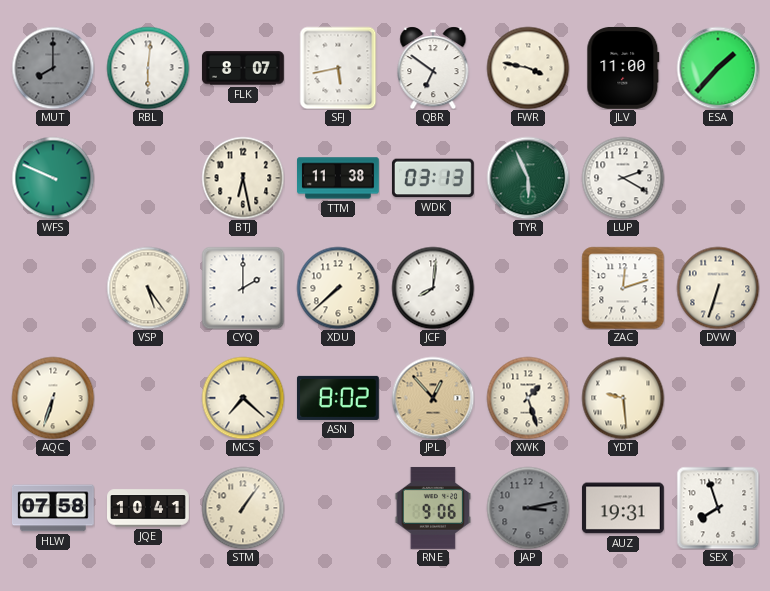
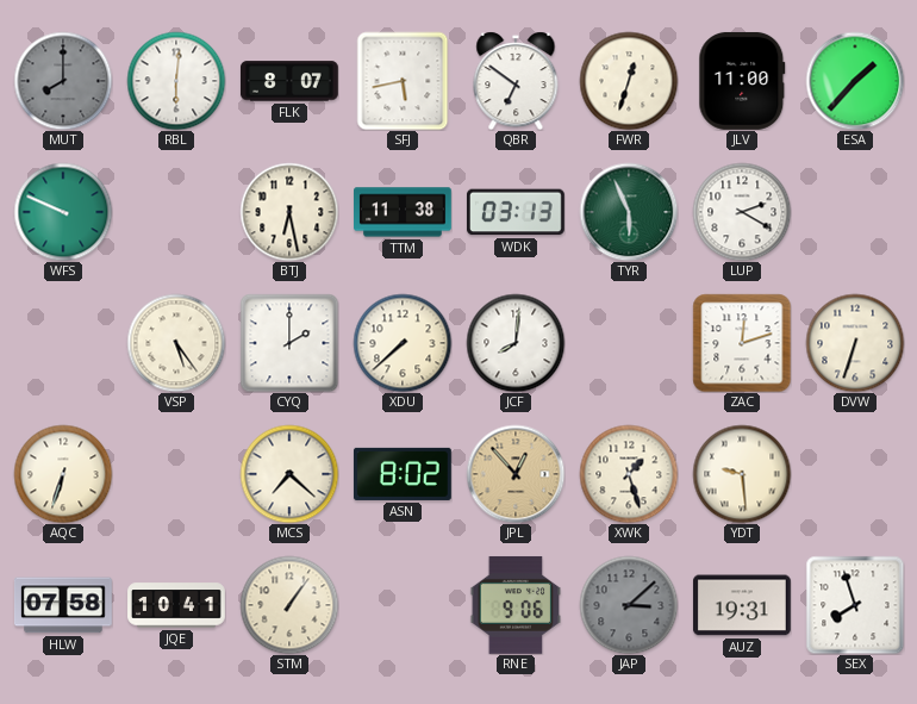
FWR: 3:47 -> 12:33 (629, 81)
JAP: 3:13 -> 3:08 (629, 605)
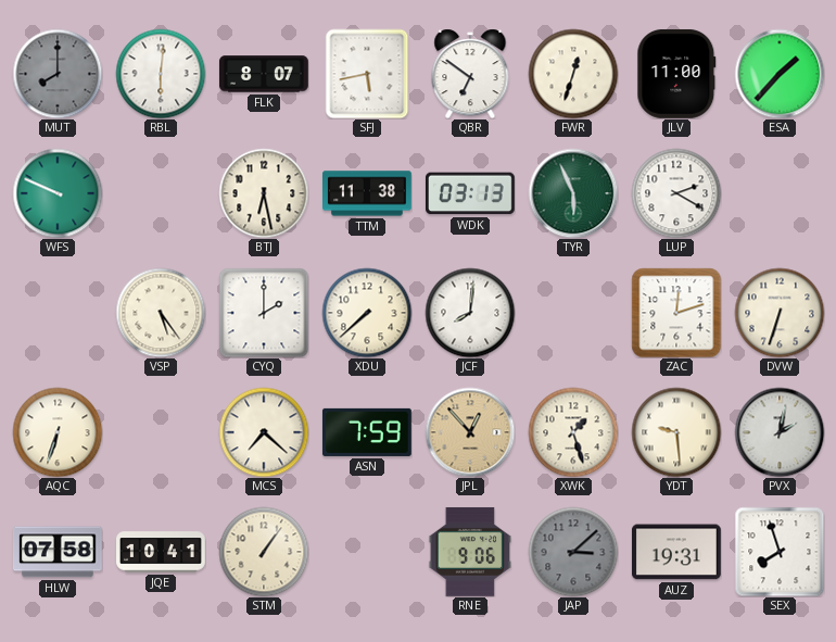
ASN: 8:02 -> 7:59 (367, 432)
PVX: none -> 2:02 (780, 432)
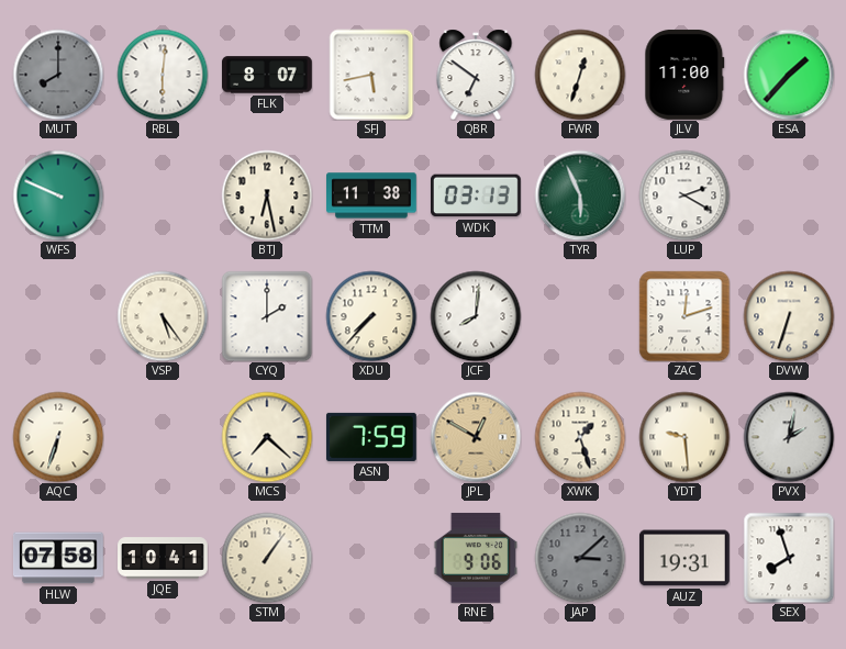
XDU: 7:38 -> 7:37 (371, 316)
JPL: 12:53 -> 12:50 (476, 437)
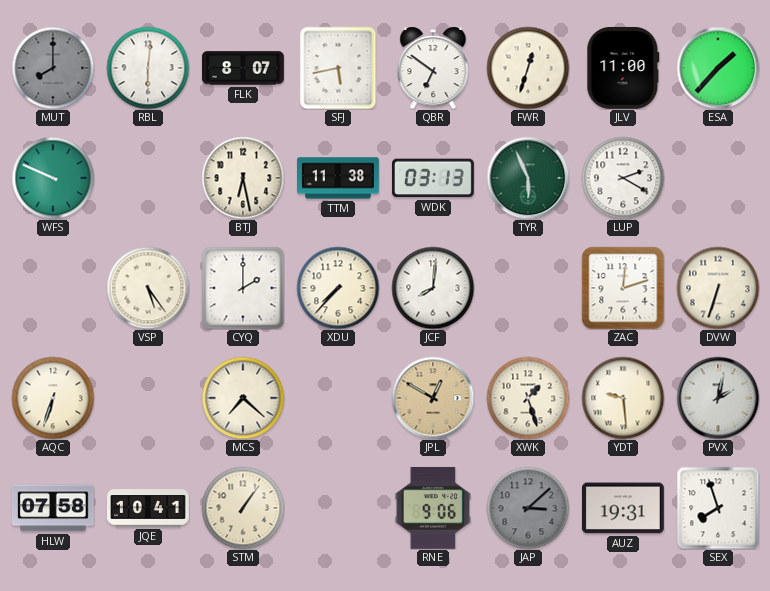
ASN: 7:59 -> none (371, 437)
